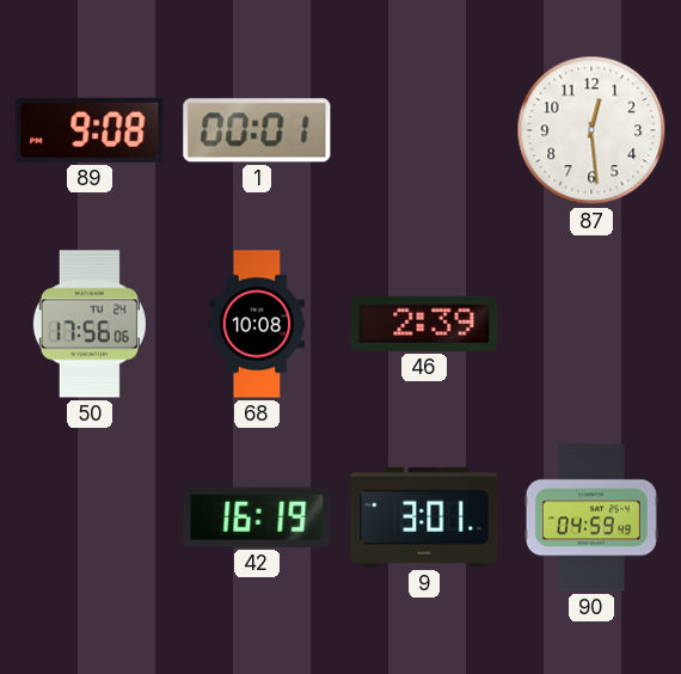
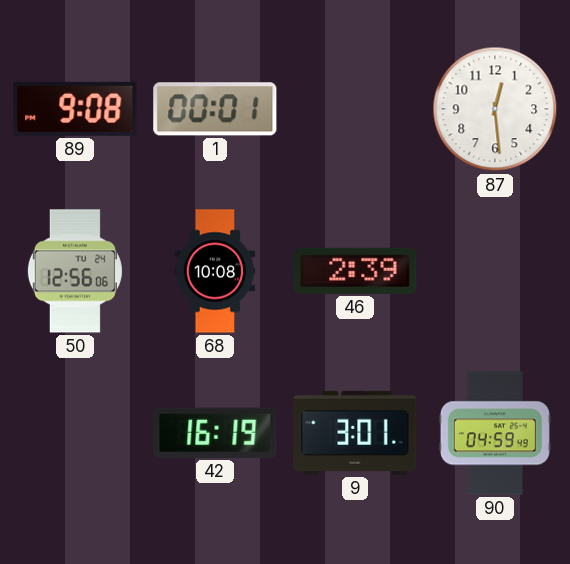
50: 17:56 -> 12:56 (75, 271)
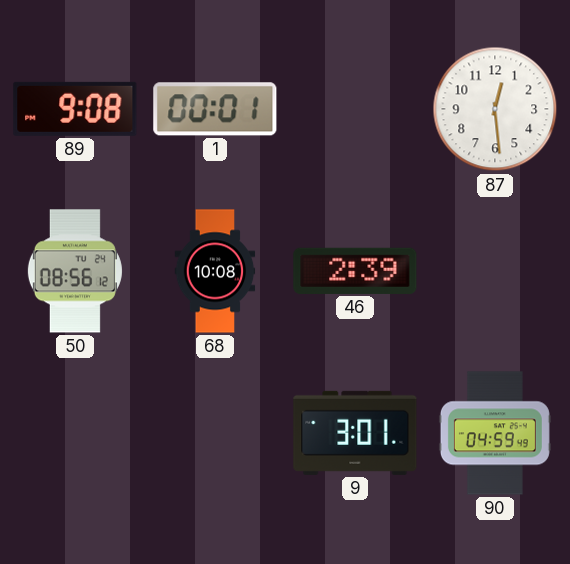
50: 12:56 -> 08:56 (75, 271)
42: 16:19 -> none (215, 433)
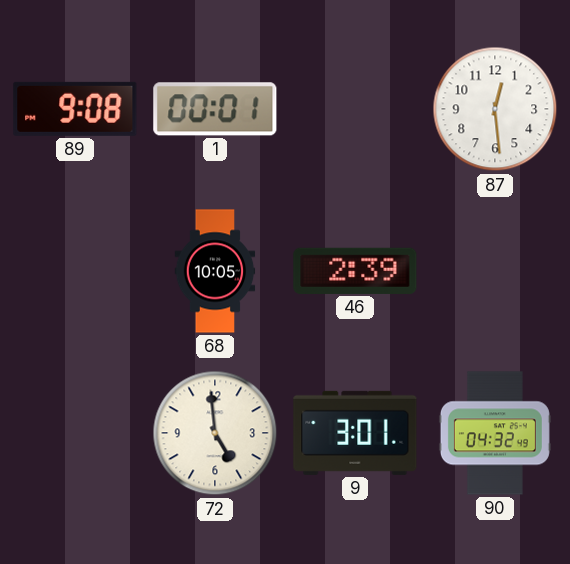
50: 08:56 -> none (75, 271)
68: 10:08 -> 10:05 (215, 271)
72: none -> 4:59 (215, 433)
90: 04:59 -> 04:32 (495, 433)
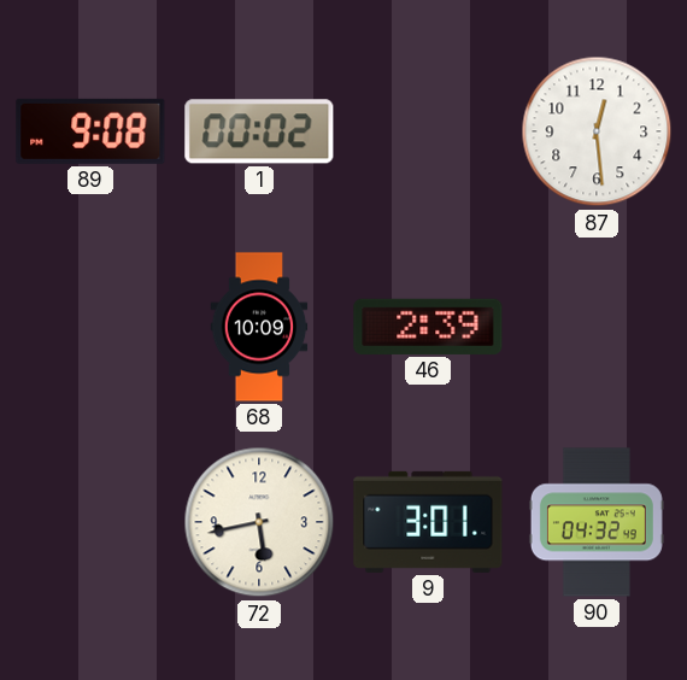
1: 00:01 -> 00:02 (259, 131)
68: 10:05 -> 10:09 (259, 327)
72: 4:59 -> 5:43 (259, 522)
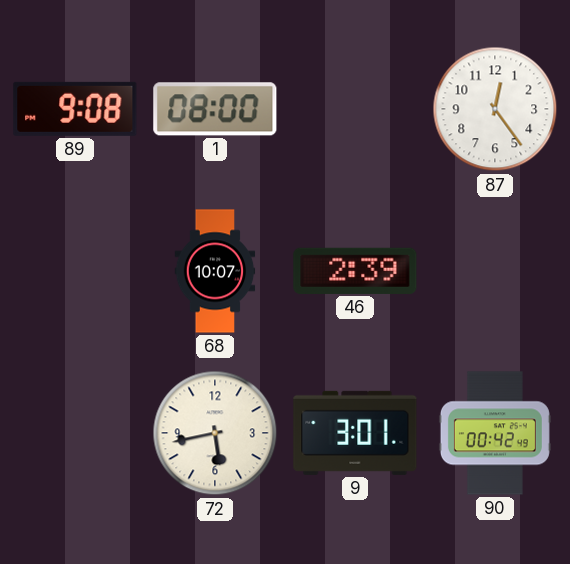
1: 00:02 -> 08:00 (215, 109)
87: 12:29 -> 12:24 (495, 109)
68: 10:09 -> 10:07 (215, 271)
90: 04:32 -> 00:42 (495, 433)
